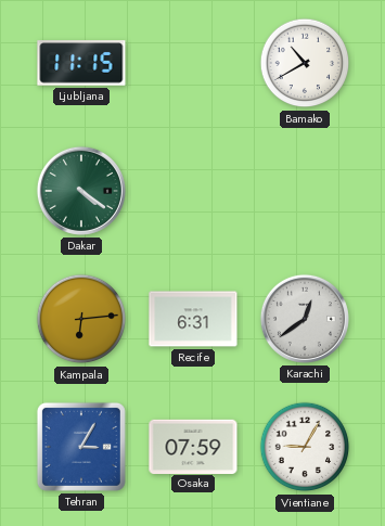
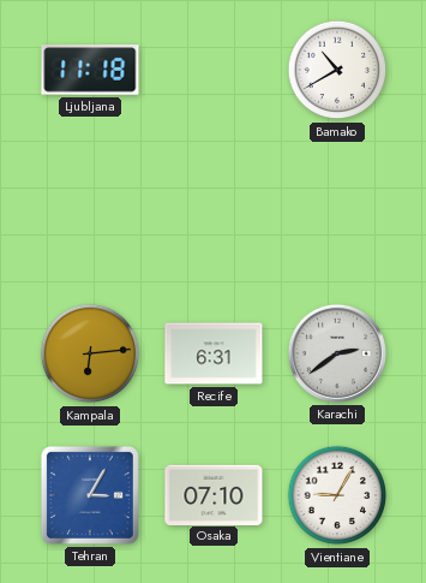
Ljubljana: 11:15 -> 11:18 (90, 70)
Dakar: 4:21 -> none (81, 191)
Karachi: 12:39 -> 2:39 (337, 353)
Osaka: 07:59 -> 07:10 (214, 494)
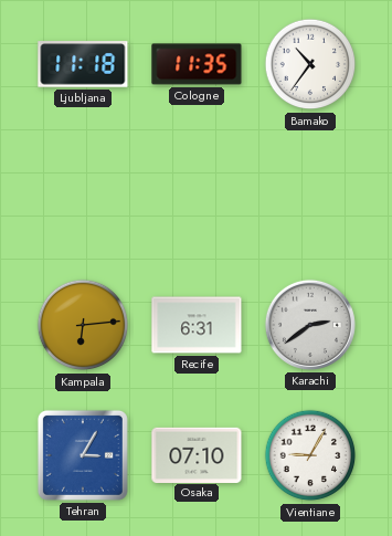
Cologne: none -> 11:35 (197, 64)
Bamako: 10:40 -> 10:36 (310, 64)
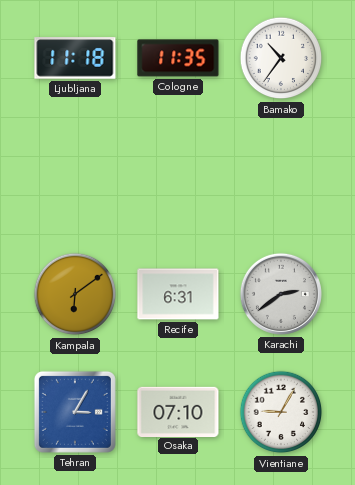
Kampala: 6:14 -> 6:09 (75, 294)
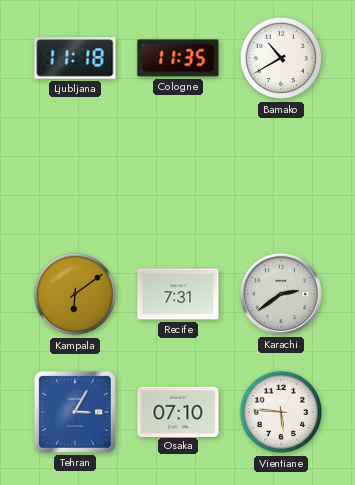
Bamako: 10:36 -> 10:40 (281, 58)
Recife: 6:31 -> 7:31 (178, 294)
Vientiane: 9:05 -> 5:46 (281, 412)
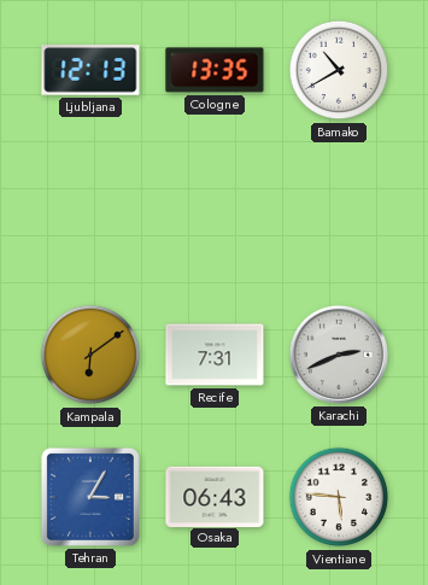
Ljubljana: 11:18 -> 12:13 (90, 70)
Cologne: 11:35 -> 13:35 (215, 70)
Karachi: 2:39 -> 2:41 (339, 355)
Osaka: 07:10 -> 06:43 (215, 496)
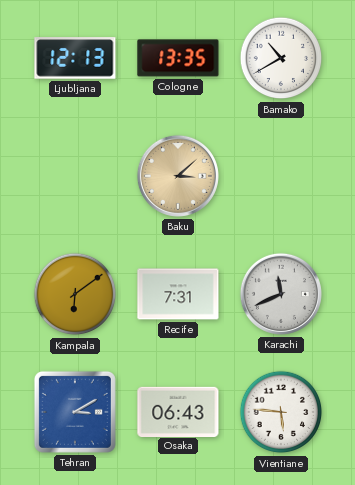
Baku: none -> 3:08 (178, 176)
Karachi: 2:41 -> 11:41 (281, 294)
Tehran: 3:05 -> 3:10 (75, 412)
